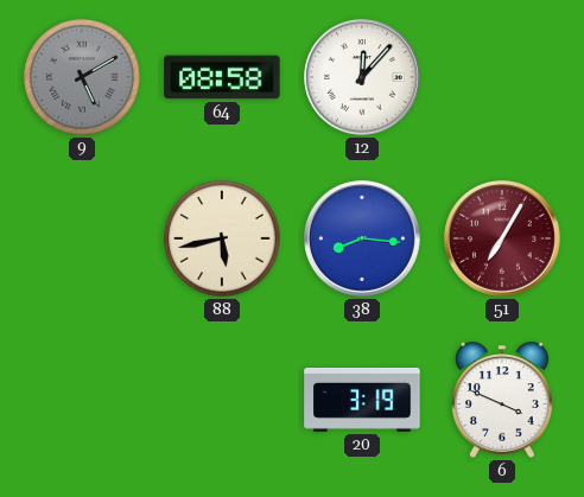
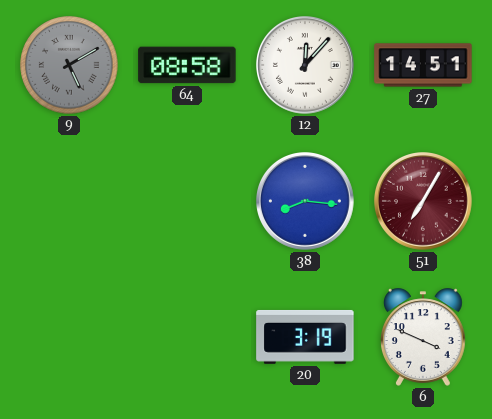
27: none -> 14:51 (423, 65)
88: 5:43 -> none (222, 238)
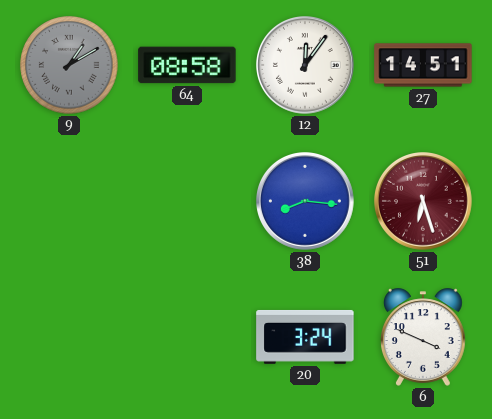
9: 5:10 -> 1:10 (69, 65)
12: 12:07 -> 12:06 (306, 66)
51: 7:05 -> 6:27 (424, 202)
20: 3:19 -> 3:24 (305, 337)
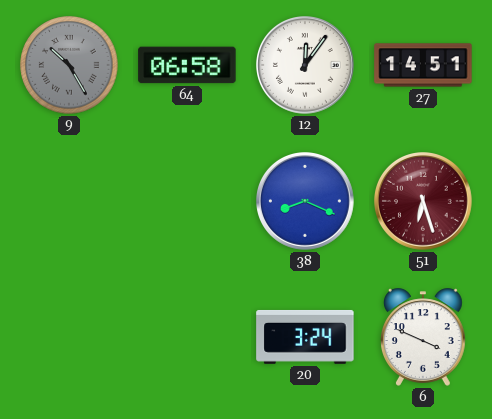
9: 1:10 -> 10:25 (69, 65)
64: 08:58 -> 06:58 (187, 65)
38: 8:16 -> 8:19 (306, 202)
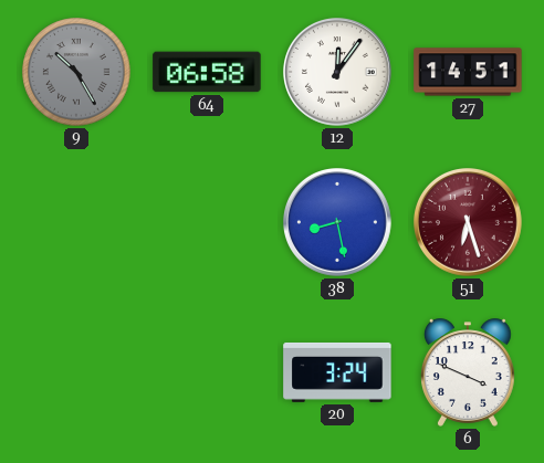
38: 8:19 -> 8:28 (338, 223)
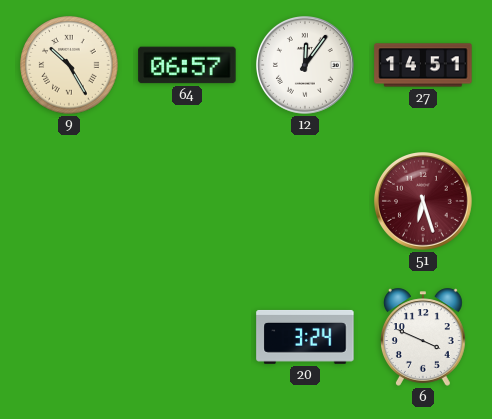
9 dial: grey -> cream (69, 65)
64: 06:58 -> 06:57 (187, 65)
38: 8:28 -> none (338, 223)
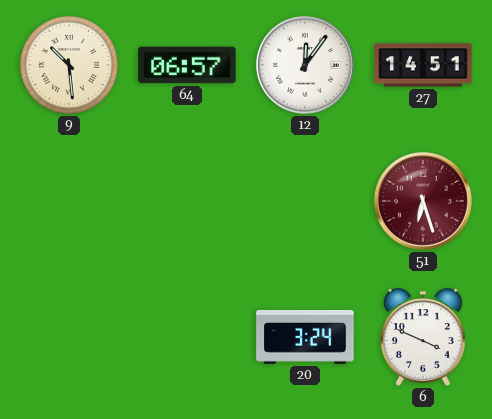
9: 10:25 -> 10:29 (69, 65)
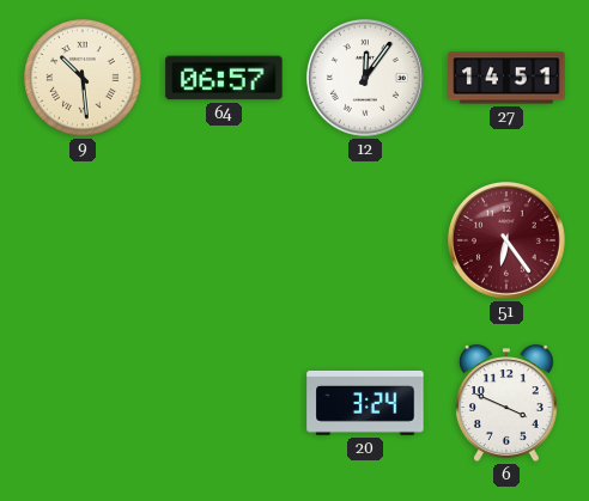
51: 6:27 -> 6:24 (508, 242)
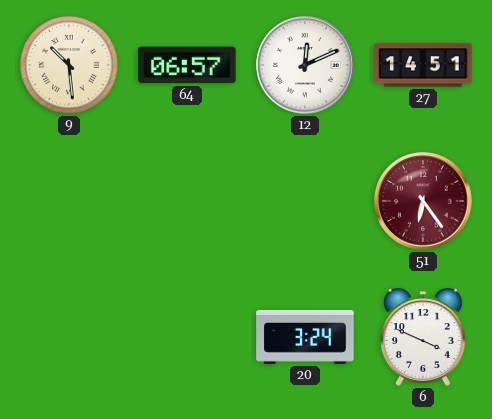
12: 12:06 -> 12:11 (306, 66)
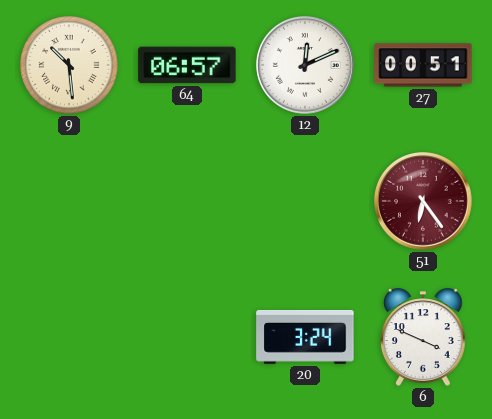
27: 14:51 -> 00:51 (423, 65)
